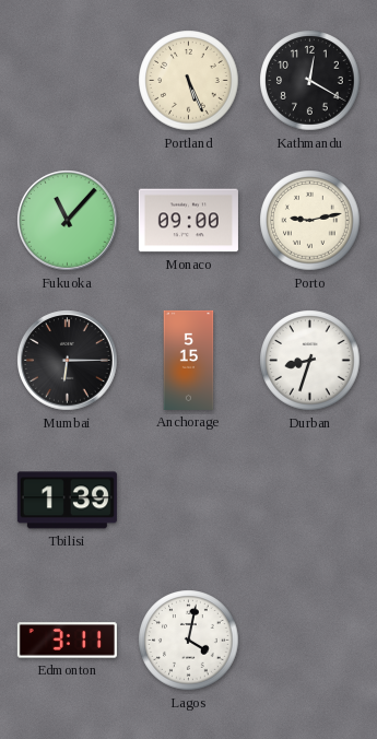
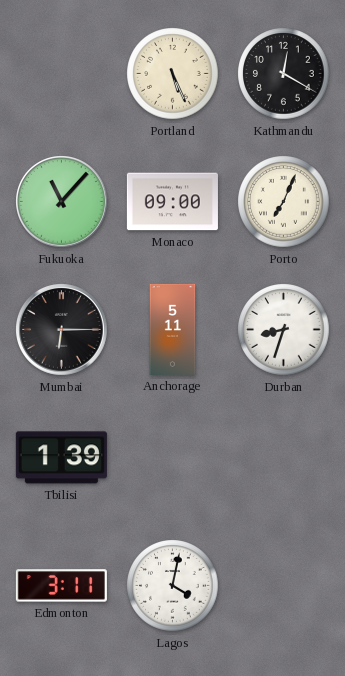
Porto: 9:13 -> 7:04 (284, 202)
Anchorage: 5:15 -> 5:11 (173, 329)
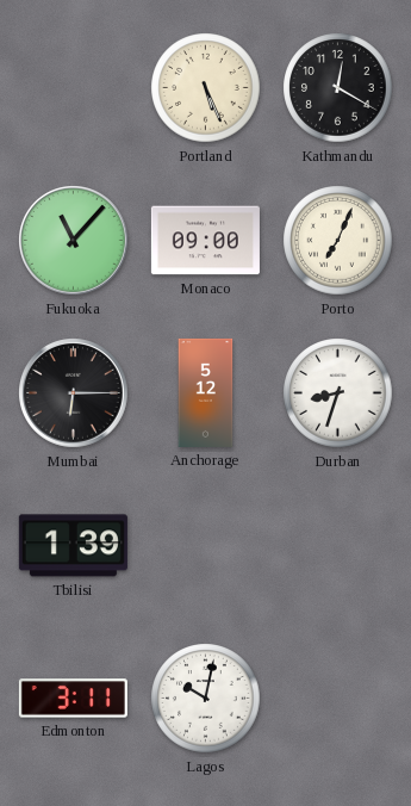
Anchorage: 5:11 -> 5:12 (206, 392)
Lagos: 4:02 -> 10:02 (206, 699)
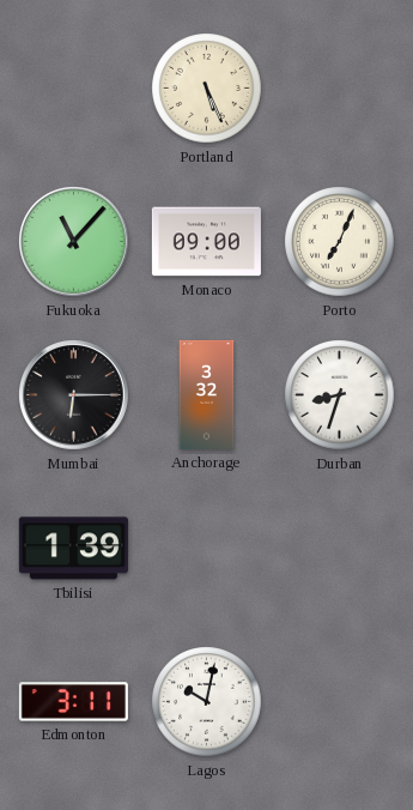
Kathmandu: 12:20 -> none (338, 88)
Anchorage: 5:12 -> 3:32 (207, 394)
